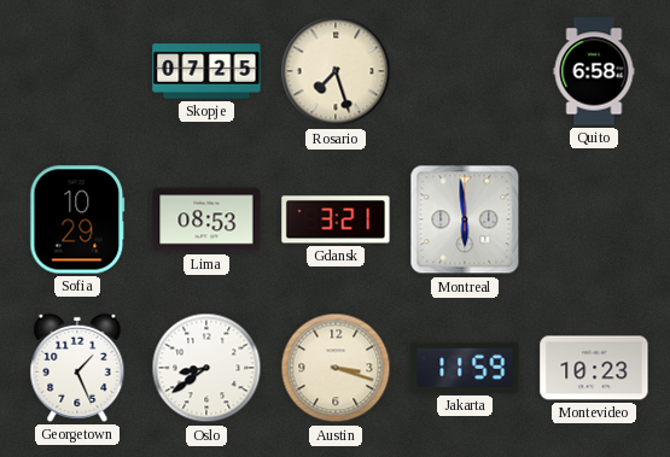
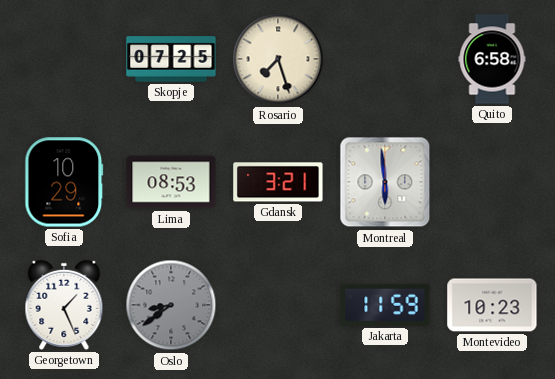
Oslo dial: white -> grey (171, 305)
Austin: 3:18 -> none (336, 368)
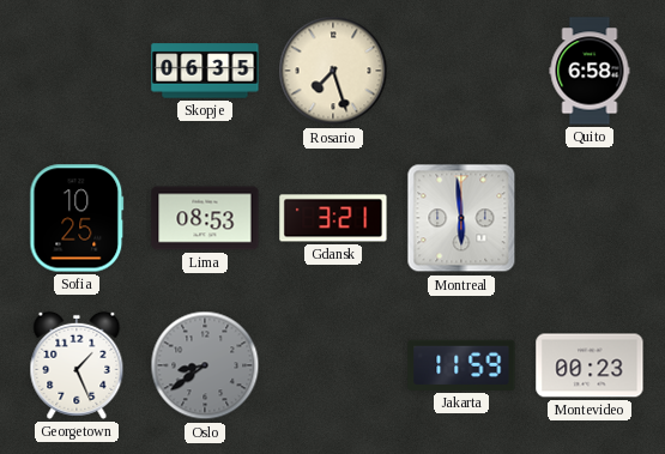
Skopje: 07:25 -> 06:35 (205, 71)
Sofia: 10:29 -> 10:25 (77, 218)
Montevideo: 10:23 -> 00:23 (590, 365)
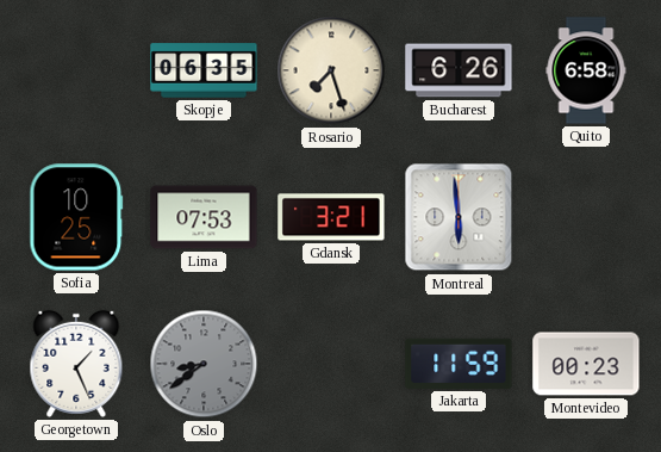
Bucharest: none -> 6:26 (459, 70)
Lima: 08:53 -> 07:53 (204, 217)
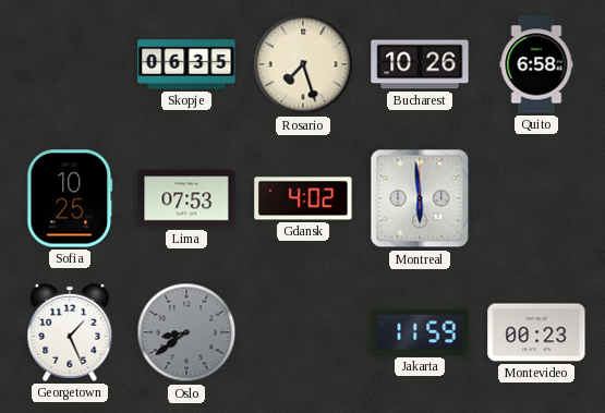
Bucharest: 6:26 -> 10:26 (420, 64)
Gdansk: 3:21 -> 4:02 (303, 198)
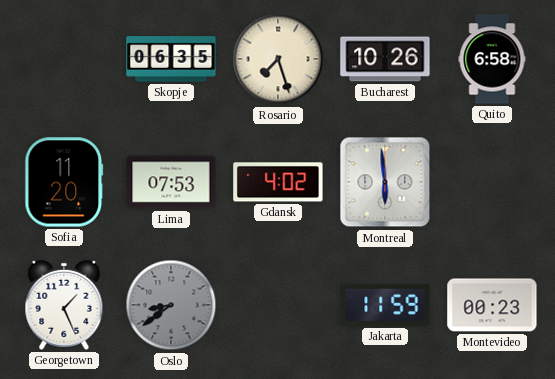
Sofia: 10:25 -> 11:20 (64, 182)
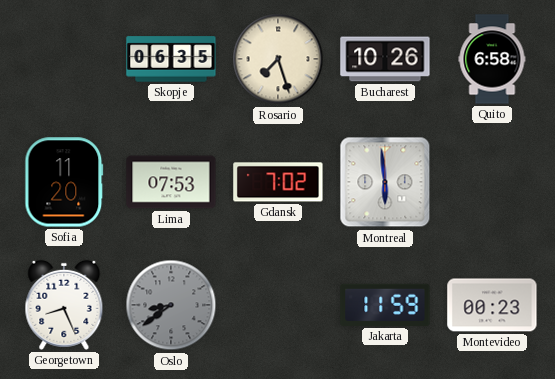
Gdansk: 4:02 -> 7:02 (278, 182)
Georgetown: 1:26 -> 8:26 (64, 305)
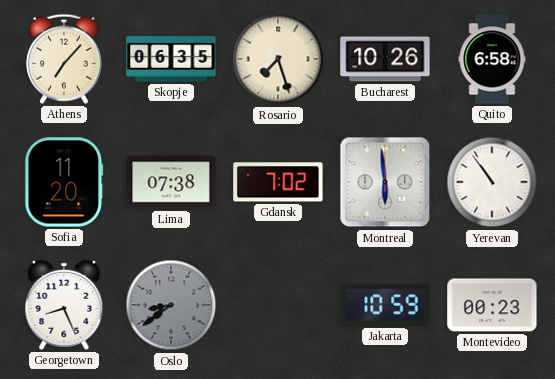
Athens: none -> 7:07 (64, 59)
Lima: 07:53 -> 07:38 (171, 182)
Yerevan: none -> 10:54 (492, 182)
Jakarta: 11:59 -> 10:59 (385, 305)
